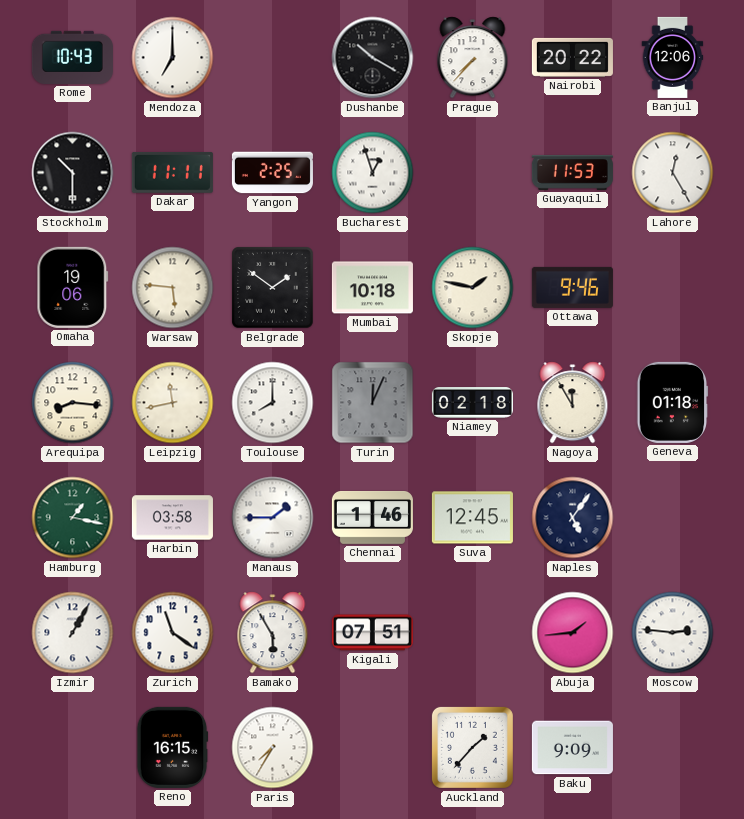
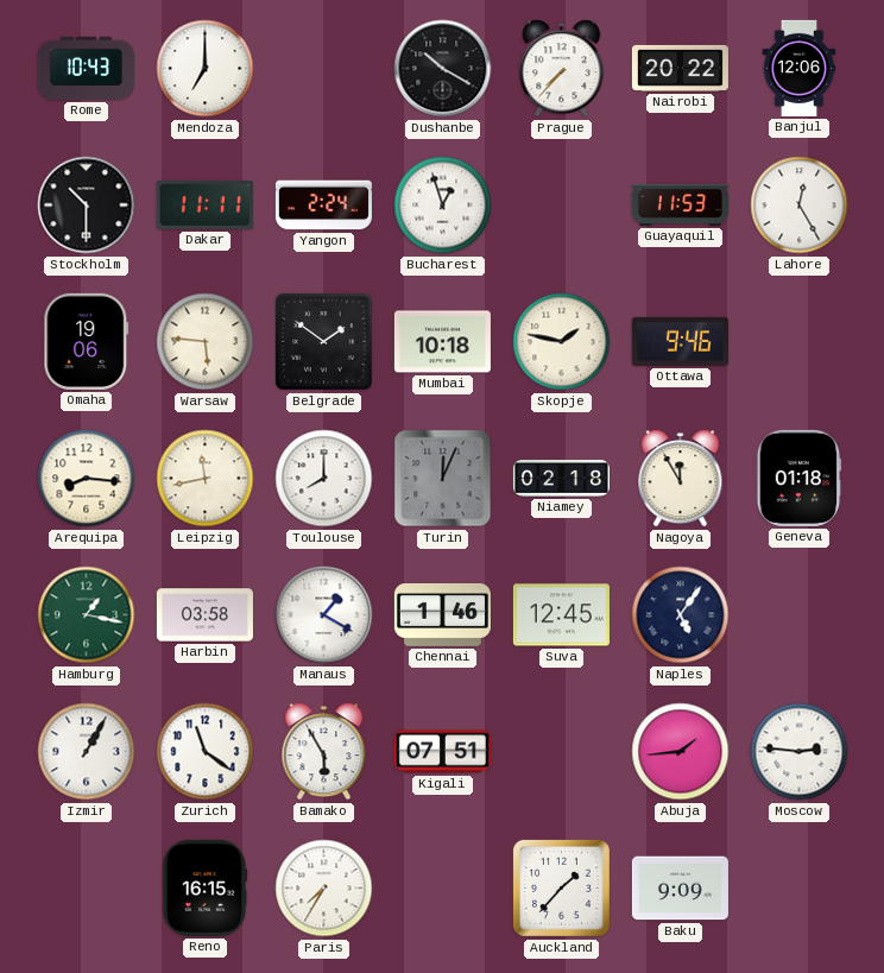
Yangon: 2:25 -> 2:24 (323, 206)
Manaus: 1:45 -> 1:20 (324, 615)
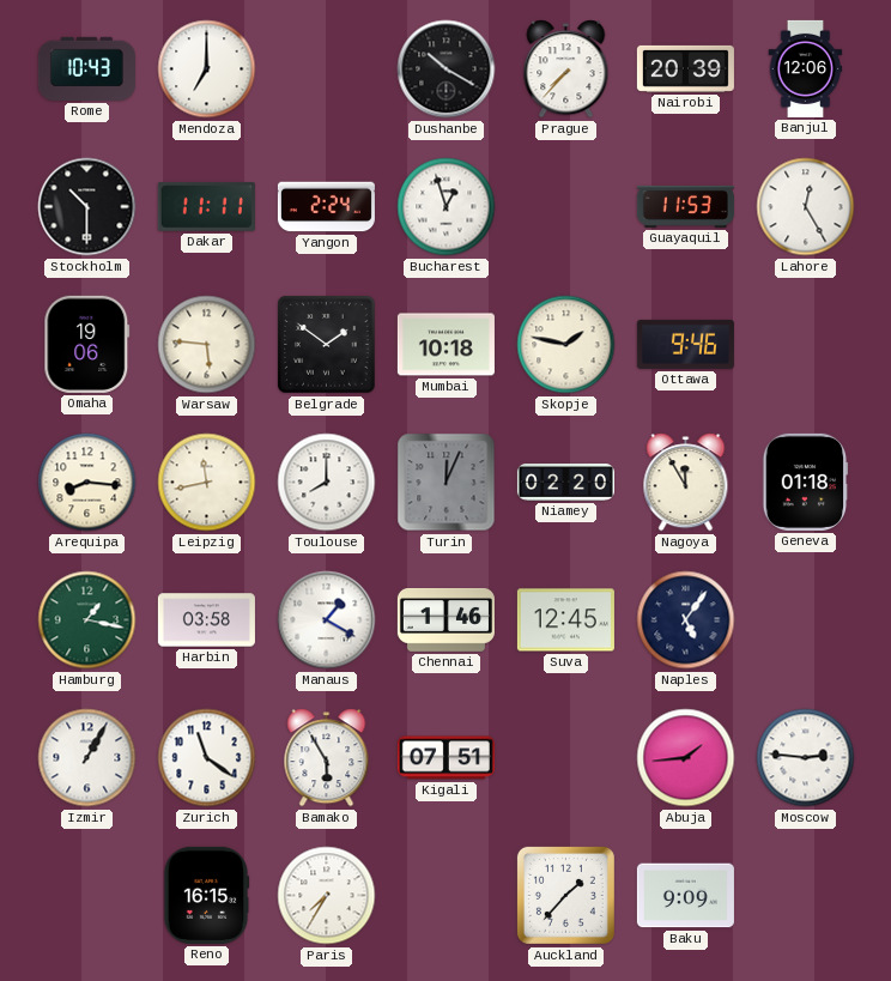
Nairobi: 20:22 -> 20:39 (685, 68)
Niamey: 02:18 -> 02:20 (565, 483)
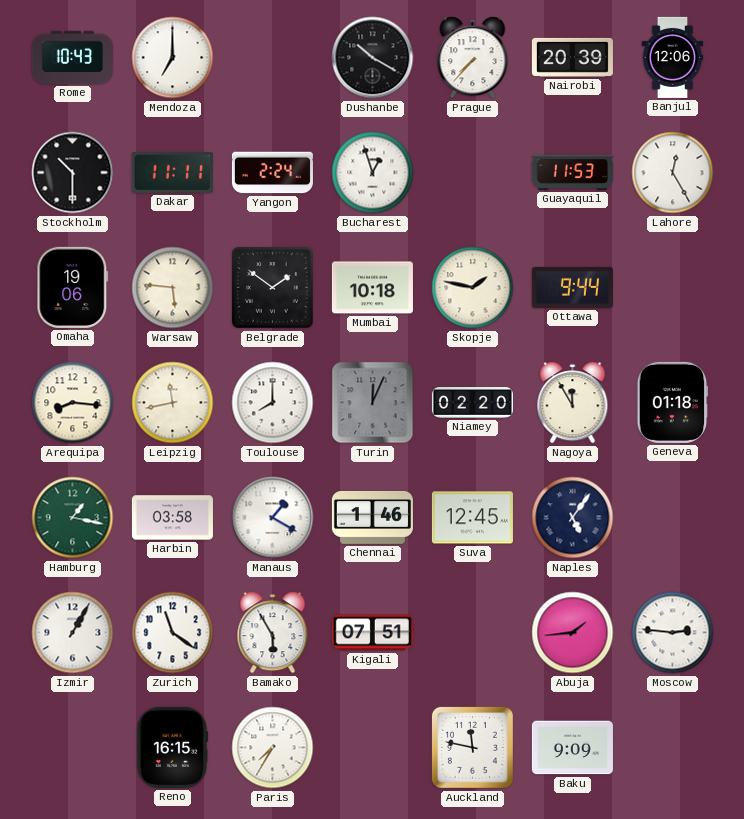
Ottawa: 9:46 -> 9:44 (572, 287)
Auckland: 1:37 -> 11:47 (472, 747)
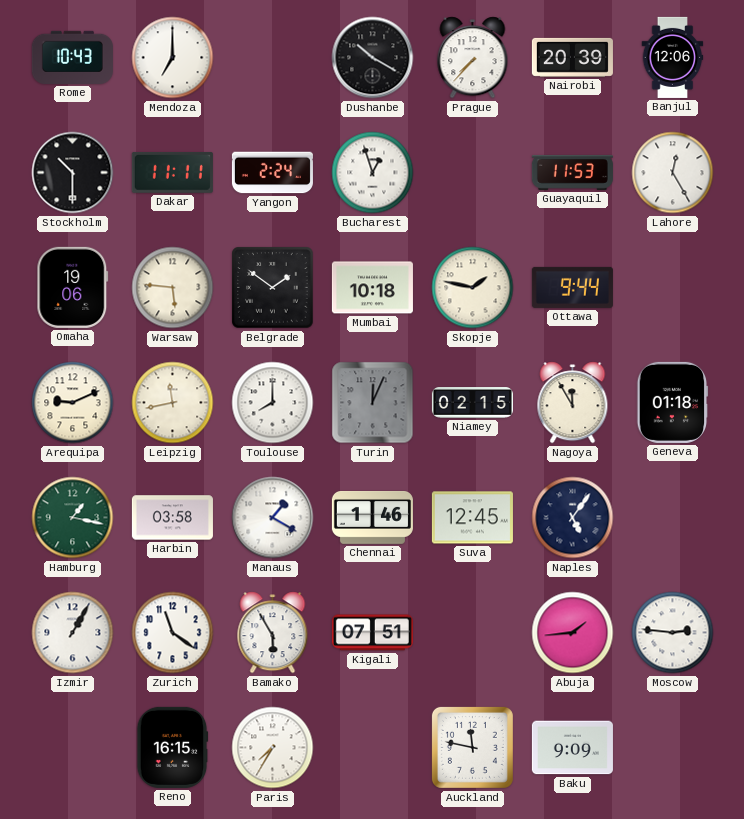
Arequipa: 8:16 -> 9:11 (73, 403)
Niamey: 02:20 -> 02:15 (472, 403)
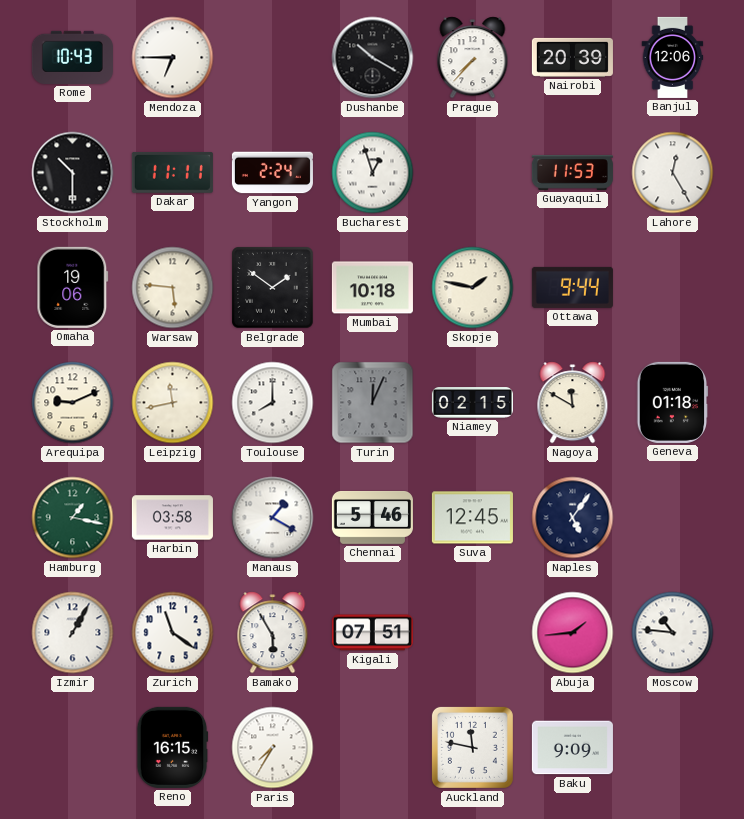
Mendoza: 7:00 -> 6:45 (173, 58)
Nagoya: 11:55 -> 11:50 (573, 403)
Chennai: 1:46 -> 5:46 (372, 518)
Moscow: 2:46 -> 10:46 (673, 633)
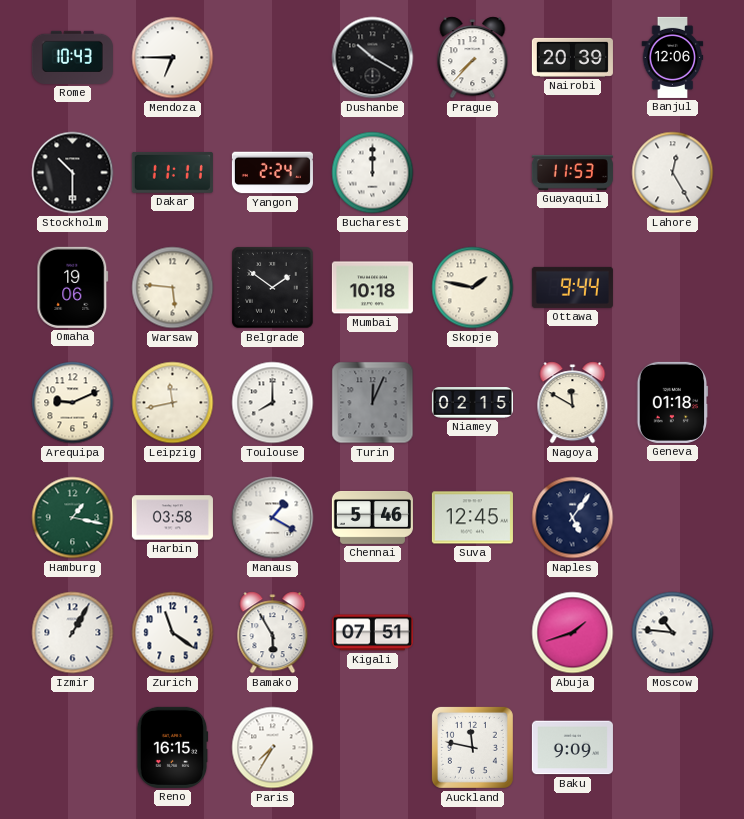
Bucharest: 12:57 -> 12:00 (373, 173)
Abuja: 1:44 -> 1:42 (573, 633)
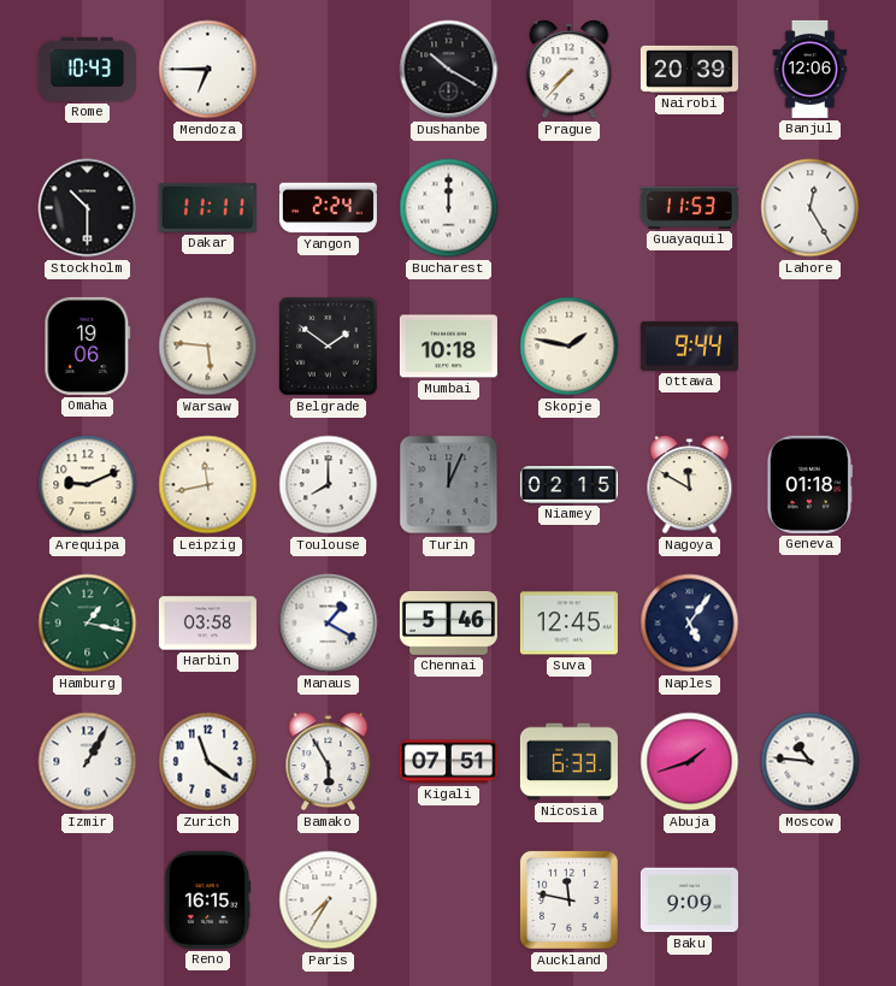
Nicosia: none -> 6:33 (568, 762)
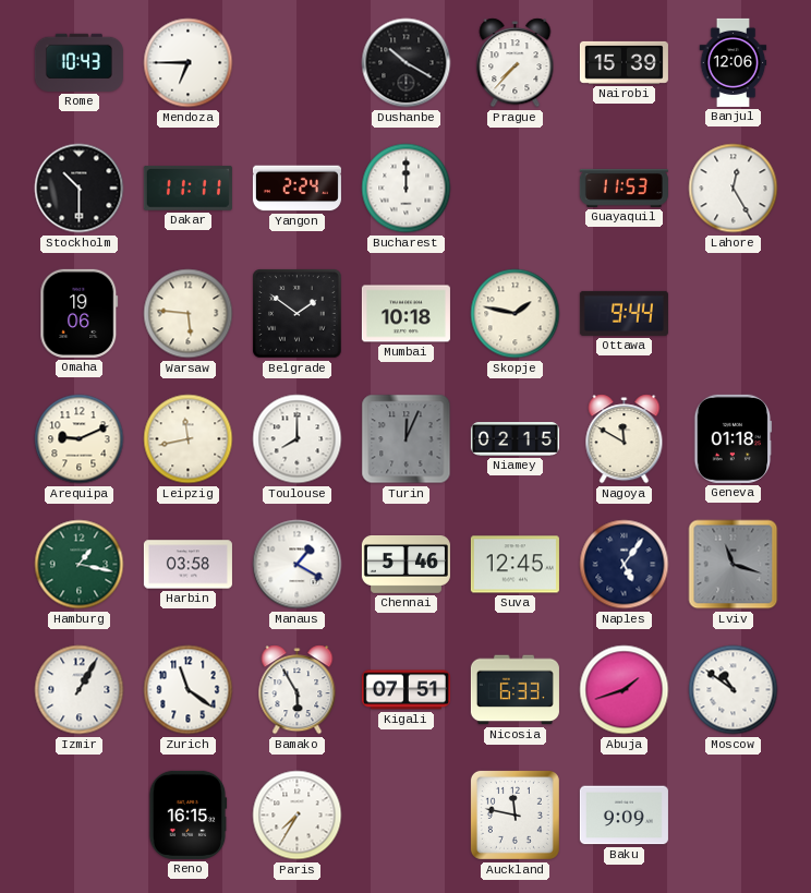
Nairobi: 20:39 -> 15:39 (624, 62)
Lviv: none -> 11:18 (734, 565)
Moscow: 10:46 -> 10:51 (734, 690)
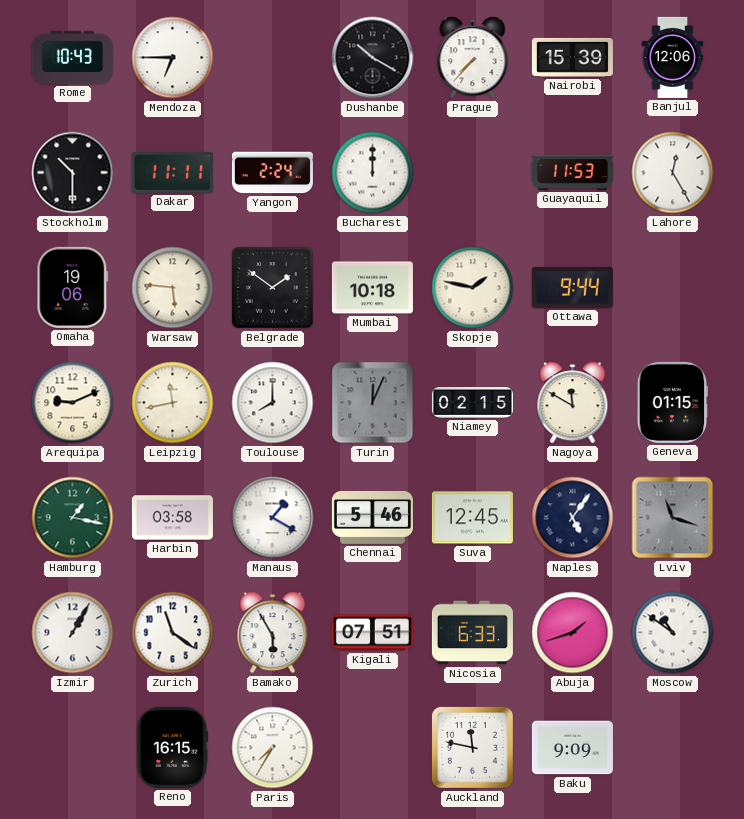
Geneva: 01:18 -> 01:15 (673, 402)
